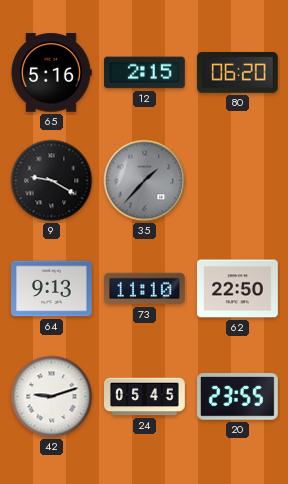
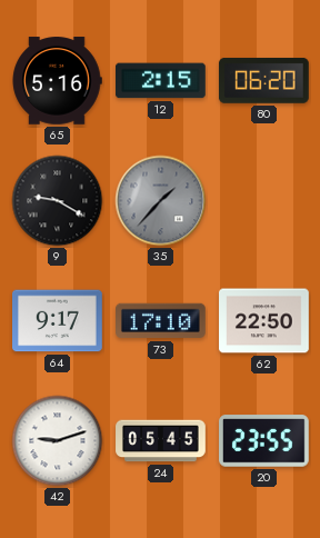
64: 9:13 -> 9:17 (58, 321)
73: 11:10 -> 17:10 (161, 321)
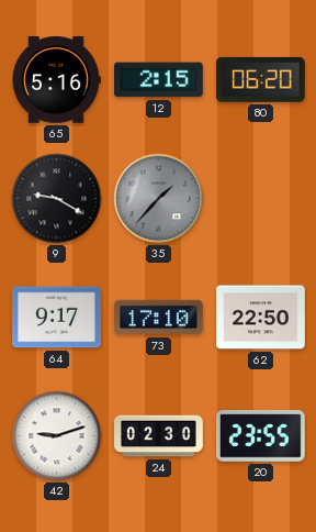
24: 05:45 -> 02:30 (159, 436)
